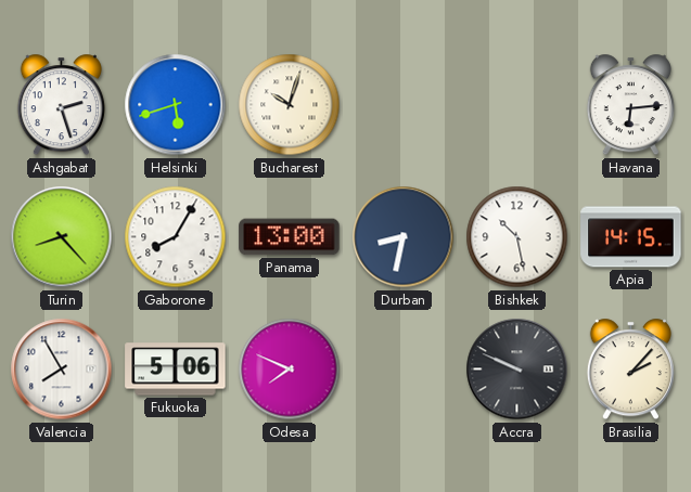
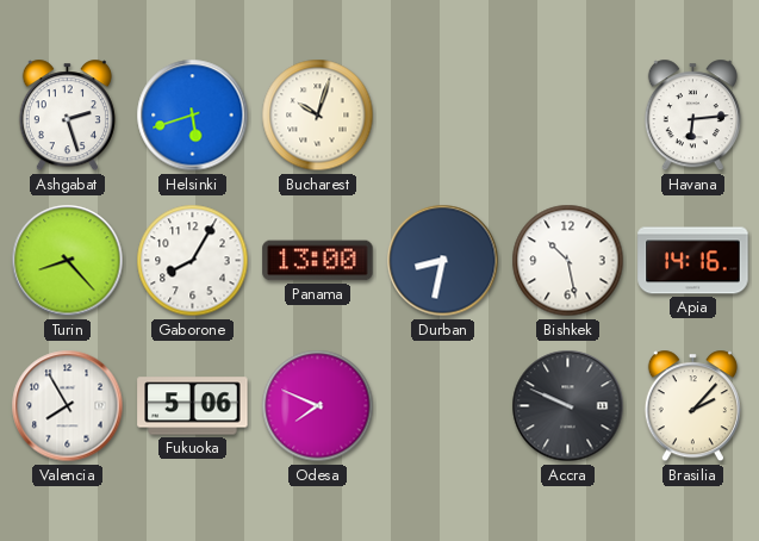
Apia: 14:15 -> 14:16 (693, 261)
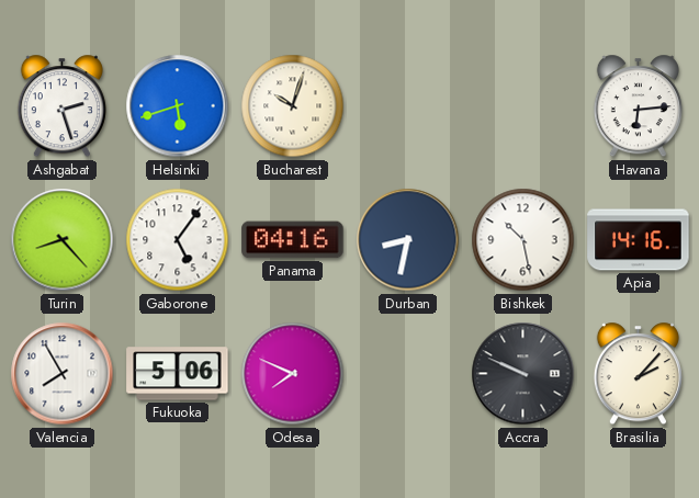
Gaborone: 8:05 -> 5:06 (178, 240)
Panama: 13:00 -> 04:16 (293, 240)
